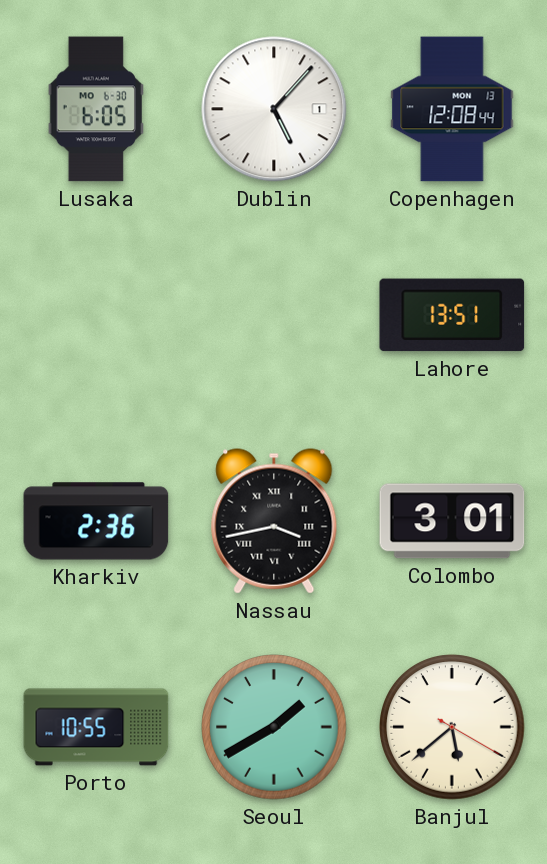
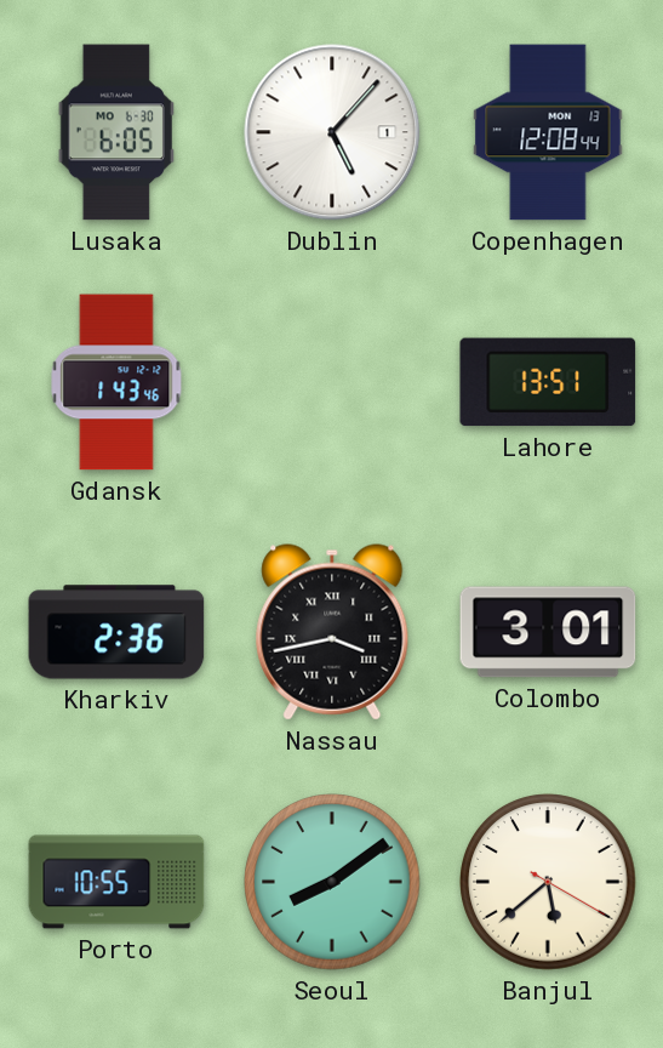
Gdansk: none -> 1:43 (116, 382)
Seoul: 1:40 -> 8:09 (332, 882)
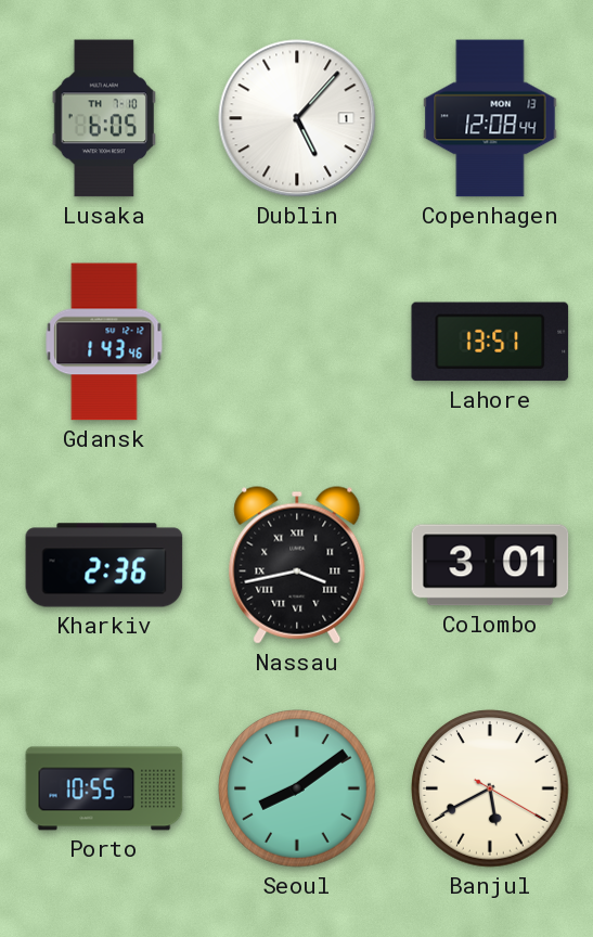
Lusaka date: MO 6-30 -> TH 7-10 (103, 118)
Banjul: 5:38 -> 5:40 (490, 788)
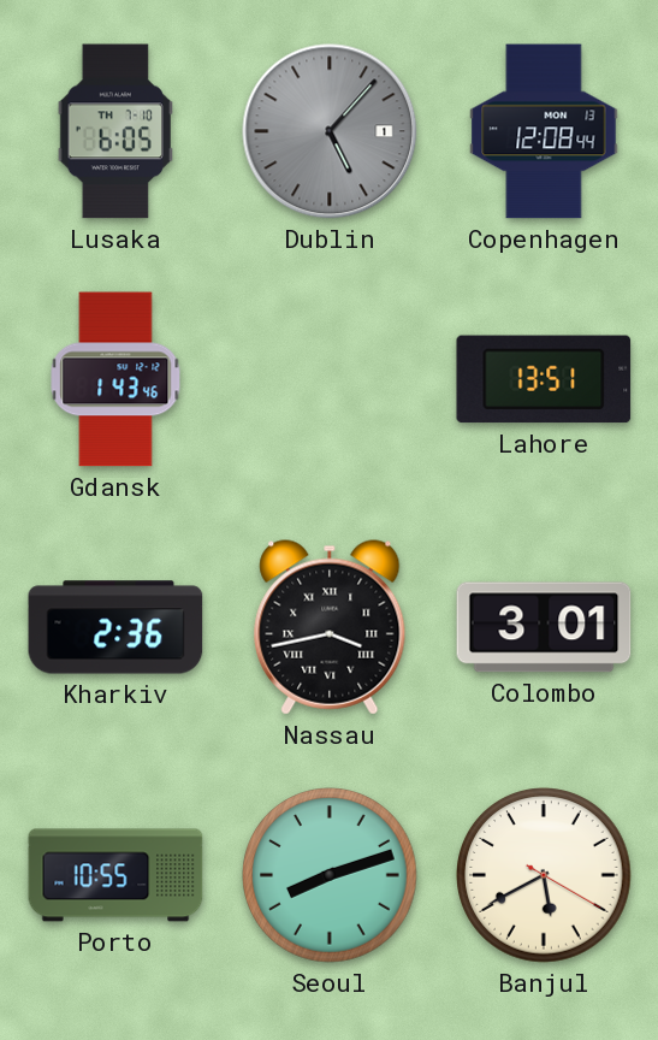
Dublin dial: white -> grey (330, 131)
Seoul: 8:09 -> 8:12 (330, 875)
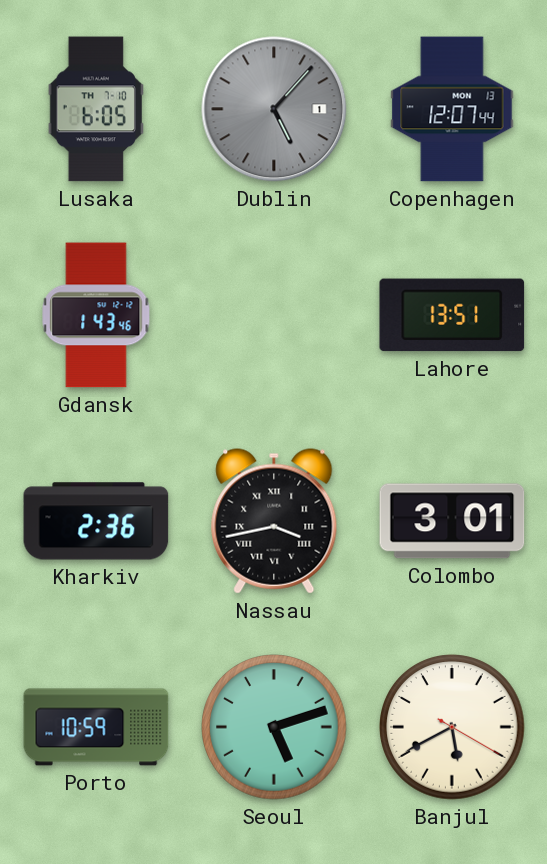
Copenhagen: 12:08 -> 12:07 (452, 109)
Porto: 10:55 -> 10:59 (96, 727)
Seoul: 8:12 -> 5:12 (274, 727)
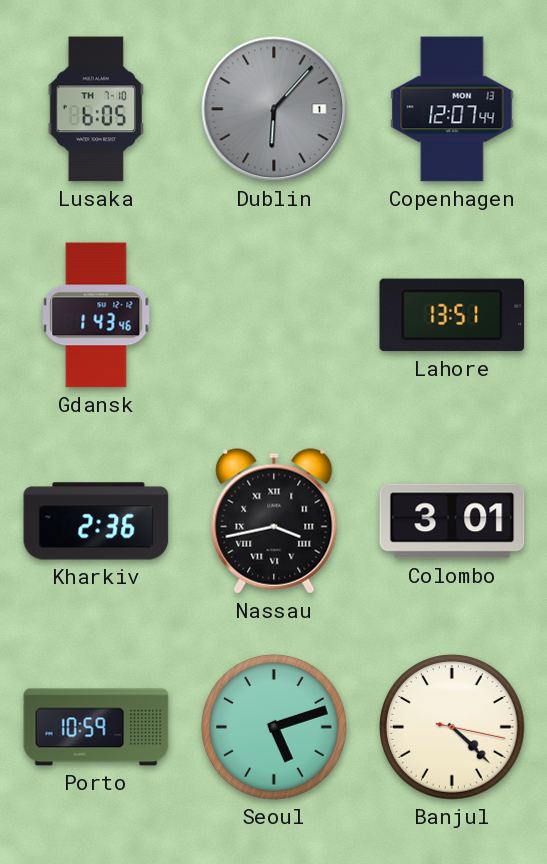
Dublin: 5:07 -> 6:07 (274, 109)
Banjul: 5:40 -> 4:22 (452, 727)
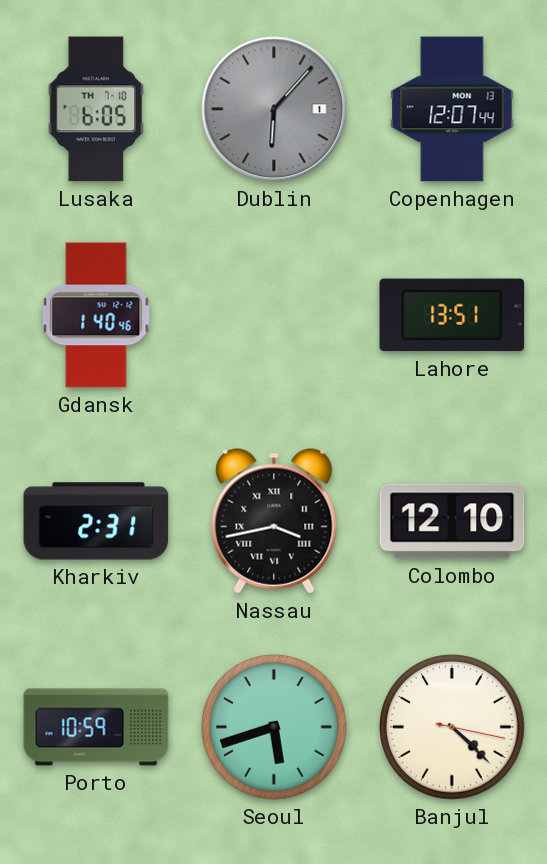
Gdansk: 1:43 -> 1:40 (96, 315)
Kharkiv: 2:36 -> 2:31 (96, 521)
Colombo: 3:01 -> 12:10 (452, 521)
Seoul: 5:12 -> 5:42 (274, 727)
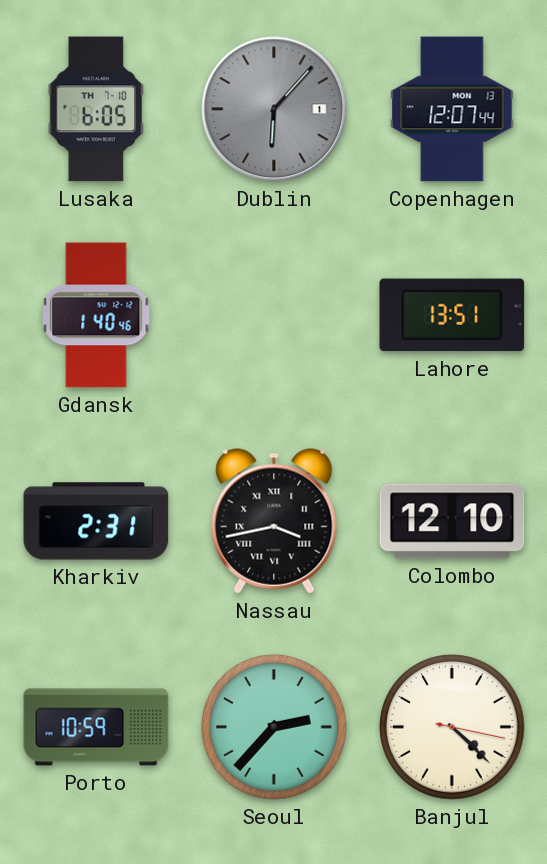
Seoul: 5:42 -> 2:37 (274, 727)
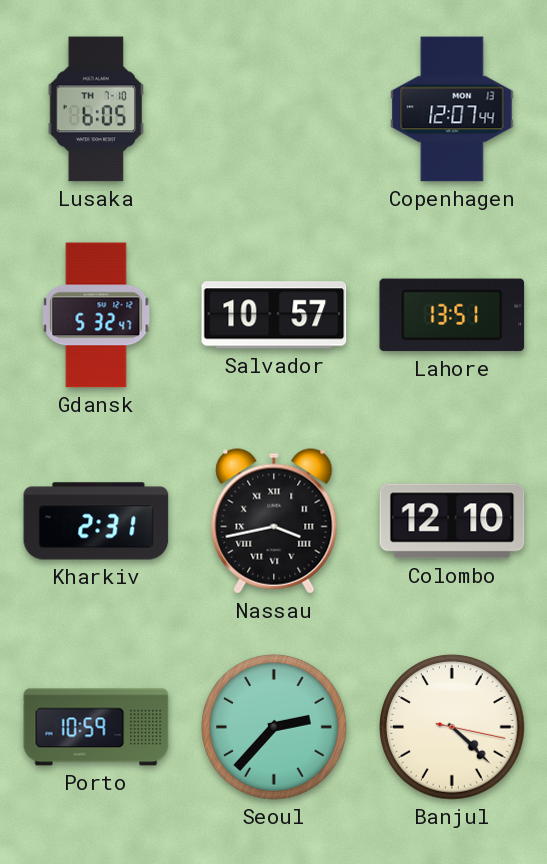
Dublin: 6:07 -> none (274, 109)
Gdansk: 1:40 -> 5:32 (96, 315)
Salvador: none -> 10:57 (274, 315)
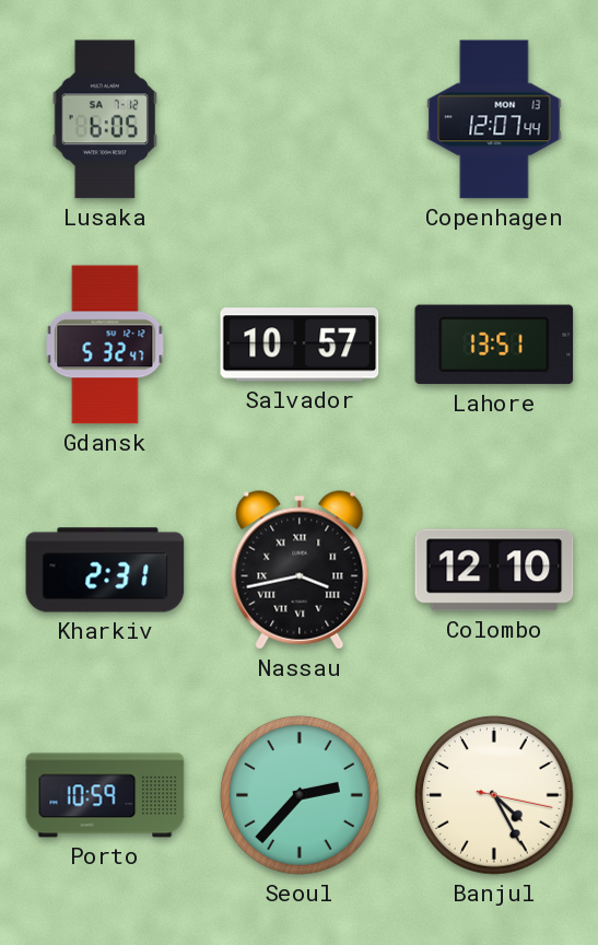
Lusaka date: TH 7-10 -> SA 7-12 (104, 119)
Banjul: 4:22 -> 4:25 (494, 795)
